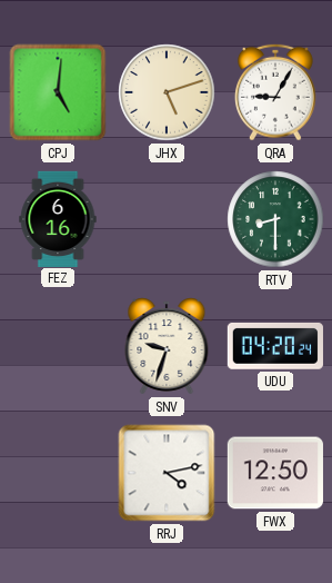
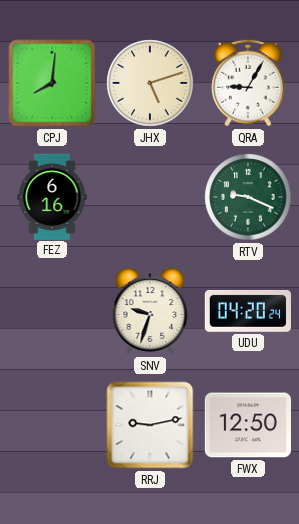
CPJ: 5:01 -> 8:01 (52, 83)
RTV: 8:30 -> 9:19 (248, 197)
RRJ: 4:13 -> 9:13 (150, 425)
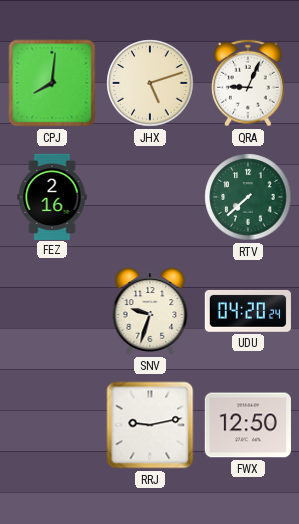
QRA: 9:05 -> 9:04 (248, 83)
FEZ: 6:16 -> 2:16 (52, 196)
RTV: 9:19 -> 7:38 (248, 197)
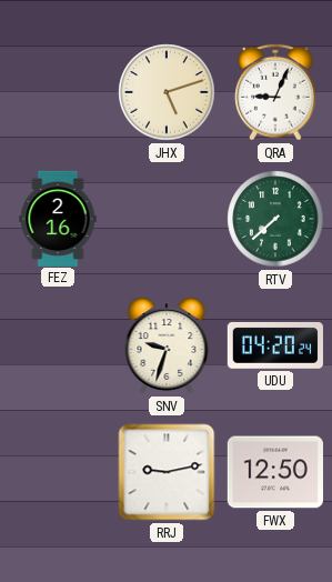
CPJ: 8:01 -> none (52, 83)
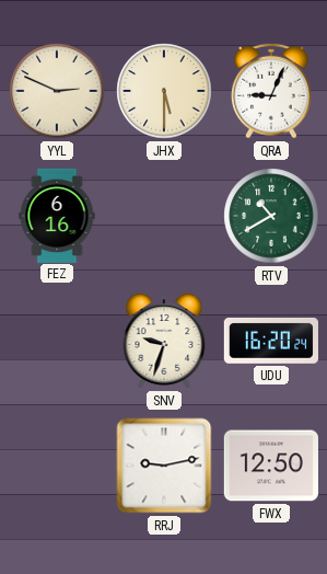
YYL: none -> 2:49 (57, 91)
JHX: 5:12 -> 5:30 (164, 91)
FEZ: 2:16 -> 6:16 (57, 215)
RTV: 7:38 -> 10:40 (271, 216)
UDU: 04:20 -> 16:20 (271, 341)
